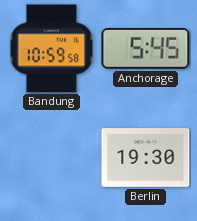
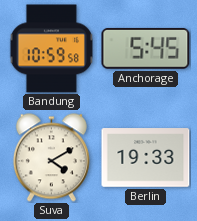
Suva: none -> 4:10 (51, 158)
Berlin: 19:30 -> 19:33 (146, 158)
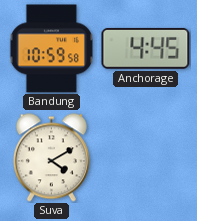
Anchorage: 5:45 -> 4:45 (146, 48)
Berlin: 19:33 -> none (146, 158)
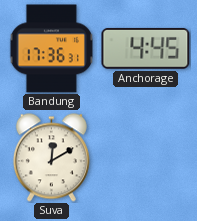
Bandung: 10:59 -> 17:36 (51, 49)
Suva: 4:10 -> 12:10 (51, 158)
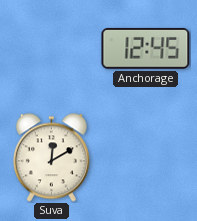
Bandung: 17:36 -> none (51, 49)
Anchorage: 4:45 -> 12:45 (146, 48)
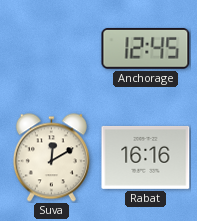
Rabat: none -> 16:16 (146, 158)
